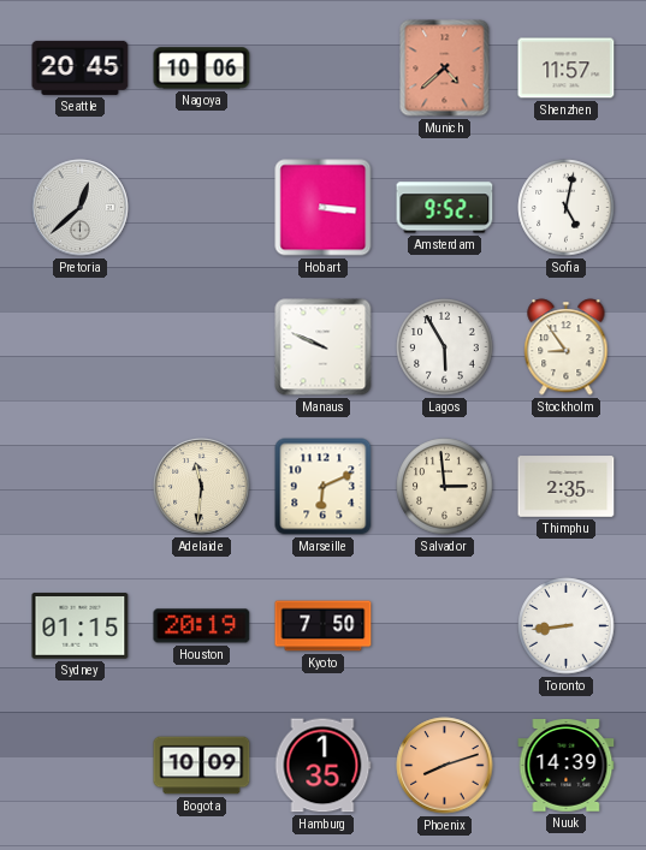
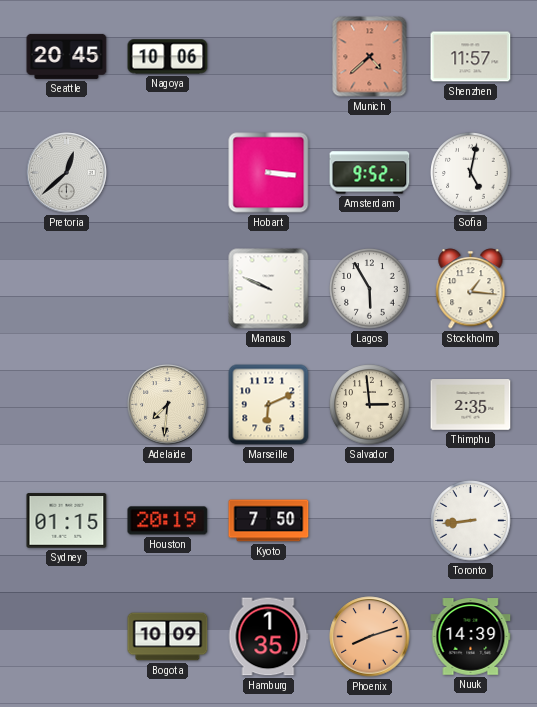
Stockholm: 8:54 -> 1:16 (471, 289)
Adelaide: 11:31 -> 7:31 (168, 405)
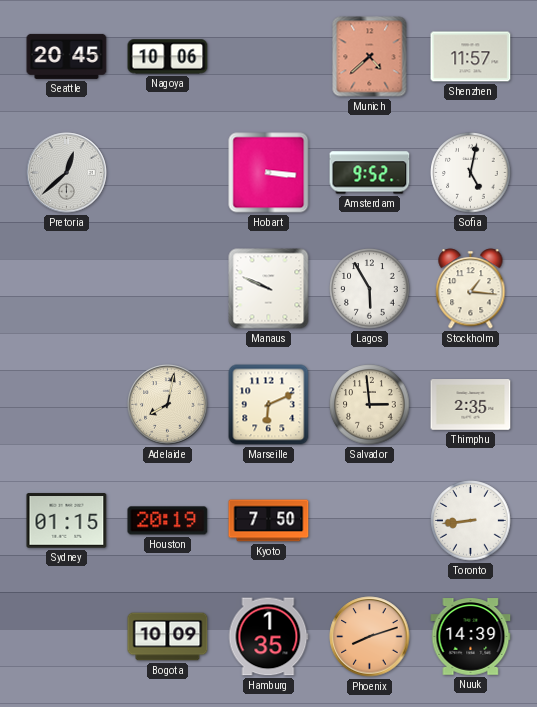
Adelaide: 7:31 -> 8:02 (168, 405)
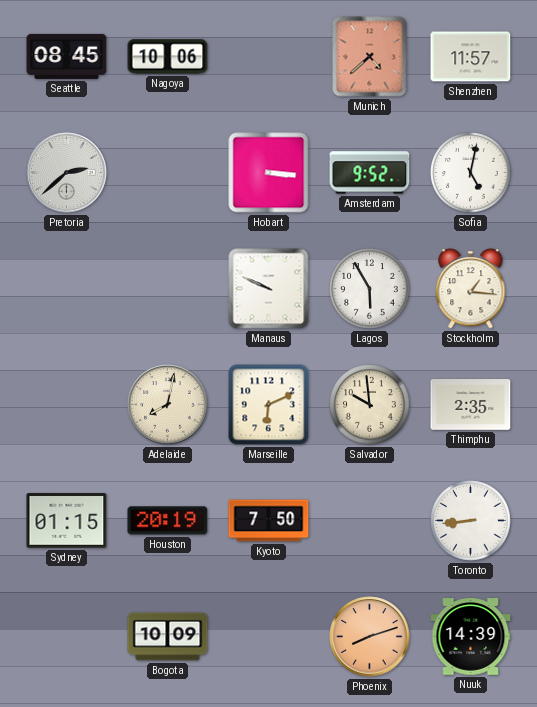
Seattle: 20:45 -> 08:45 (67, 56)
Pretoria: 12:38 -> 2:38 (67, 173)
Salvador: 2:59 -> 9:59 (370, 405)
Hamburg: 1:35 -> none (268, 637)
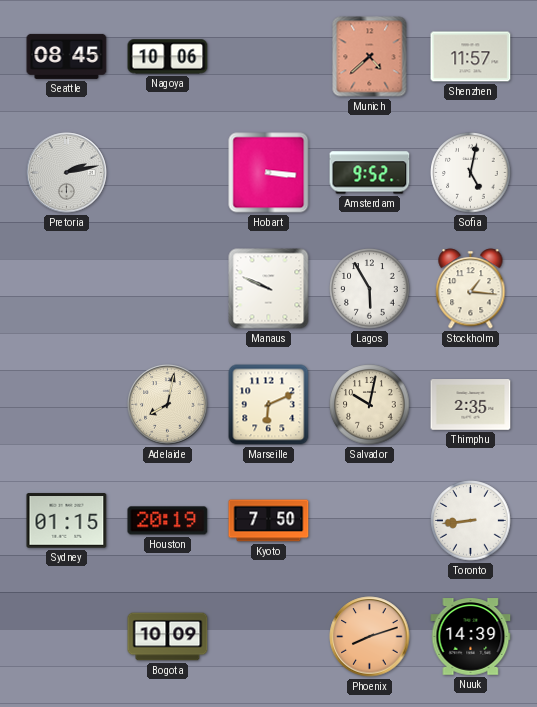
Pretoria: 2:38 -> 2:13 (67, 173)
Salvador: 9:59 -> 10:02 (370, 405)
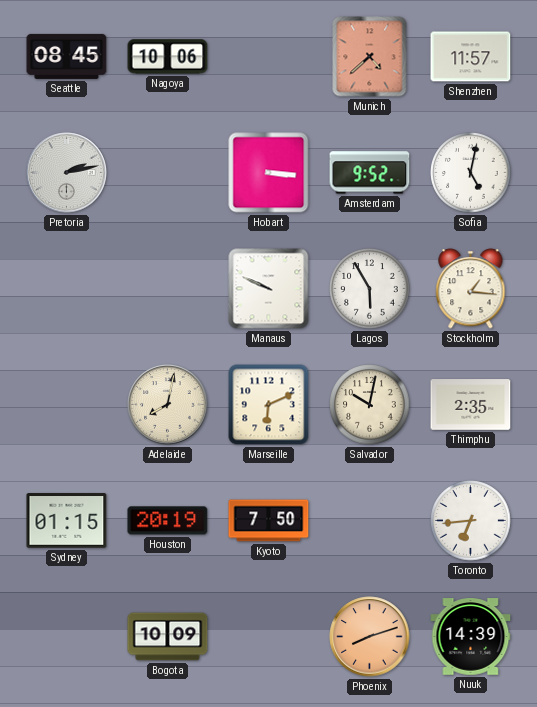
Toronto: 8:44 -> 6:44 (471, 521)
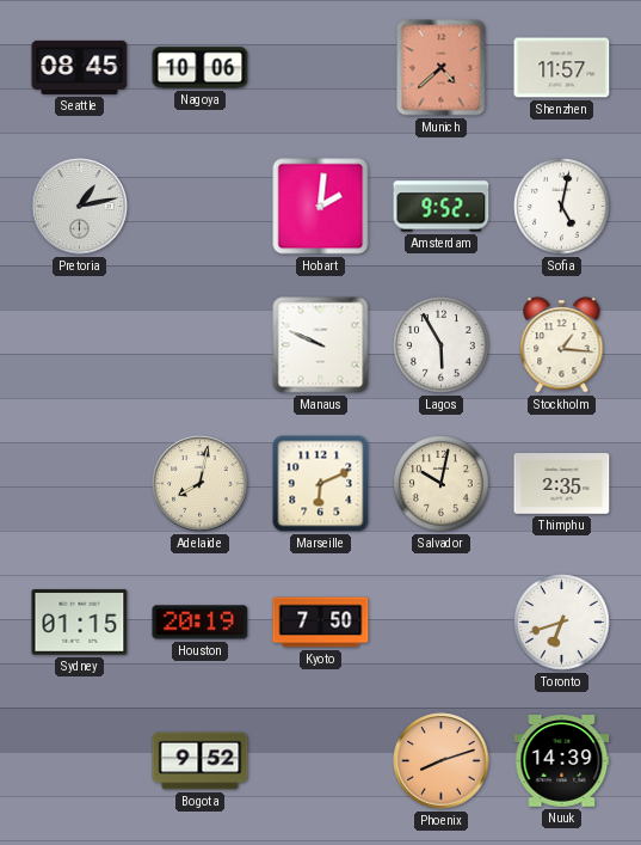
Pretoria: 2:13 -> 1:13 (80, 207)
Hobart: 3:16 -> 2:01 (321, 207)
Toronto: 6:44 -> 6:42 (562, 623)
Bogota: 10:09 -> 9:52 (201, 761)
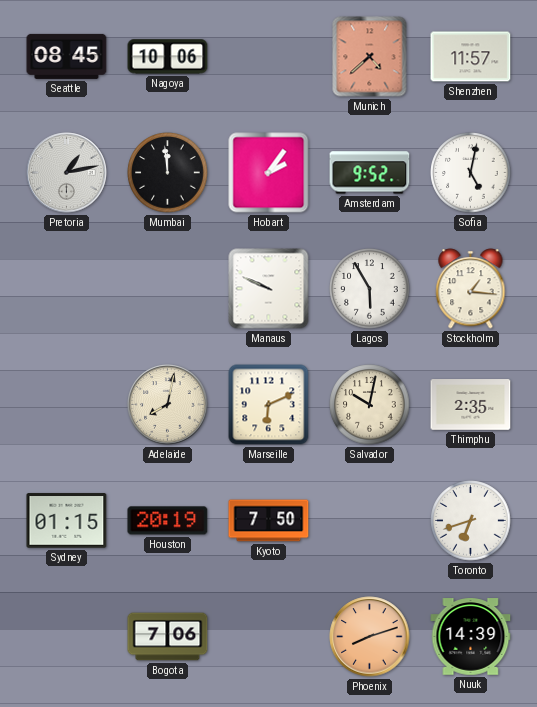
Mumbai: none -> 11:59 (168, 173)
Hobart: 2:01 -> 2:06 (269, 173)
Bogota: 9:52 -> 7:06 (168, 637)
